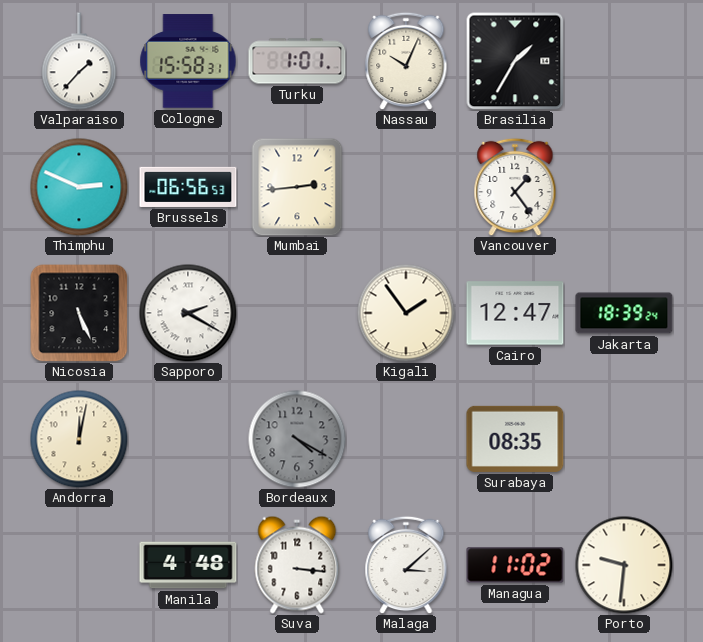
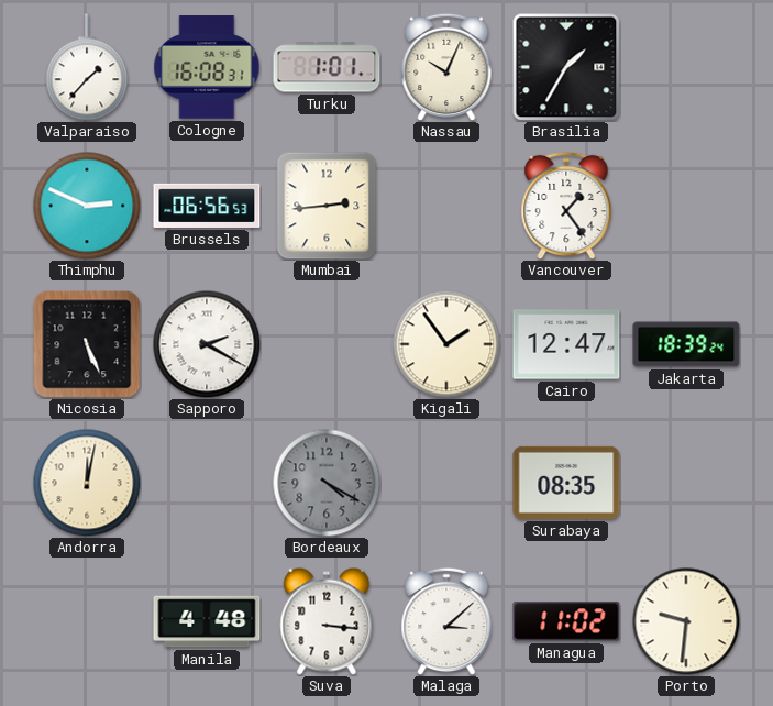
Cologne: 15:58 -> 16:08 (207, 67)
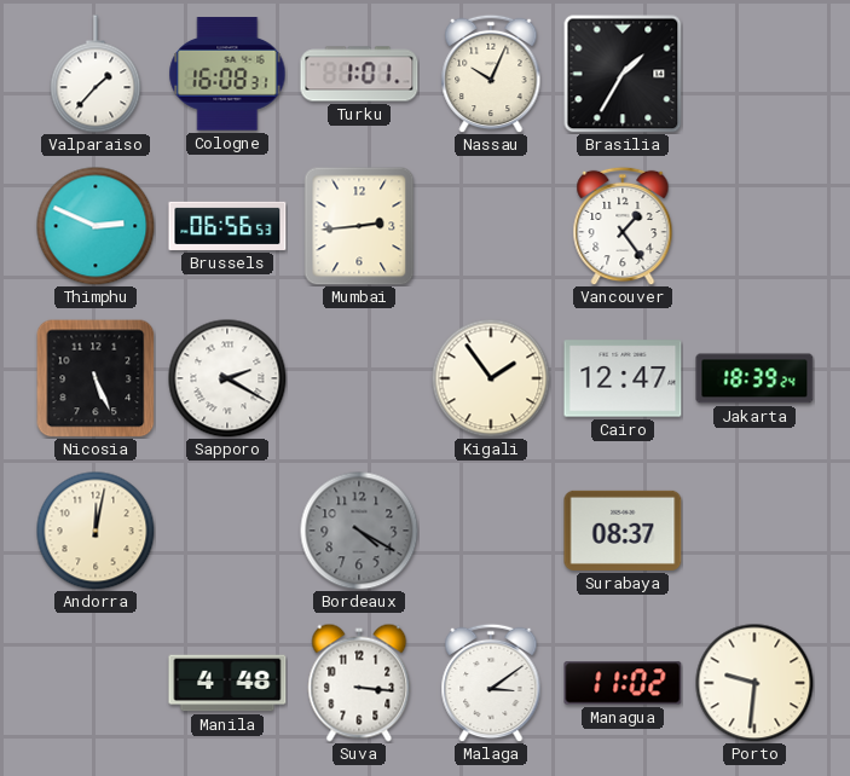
Surabaya: 08:35 -> 08:37 (623, 531)
Malaga: 3:08 -> 3:09 (491, 683)
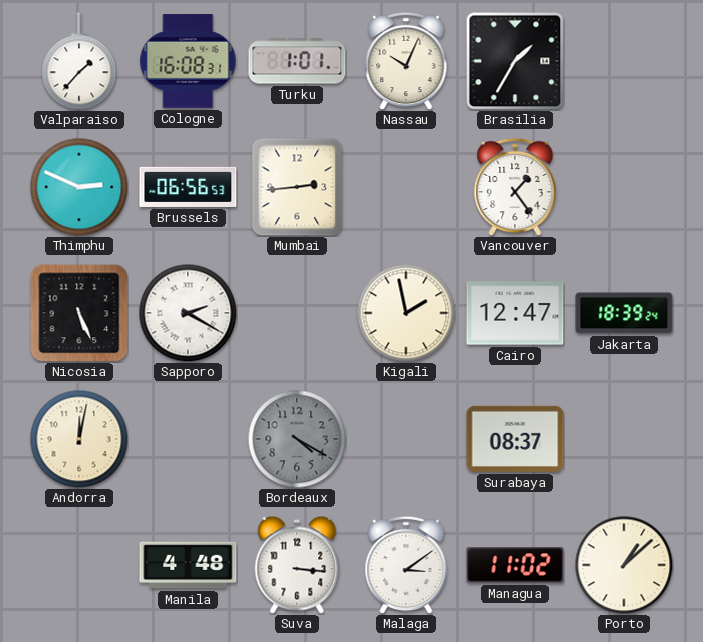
Kigali: 1:54 -> 1:58 (406, 313)
Porto: 9:31 -> 1:08 (624, 565)
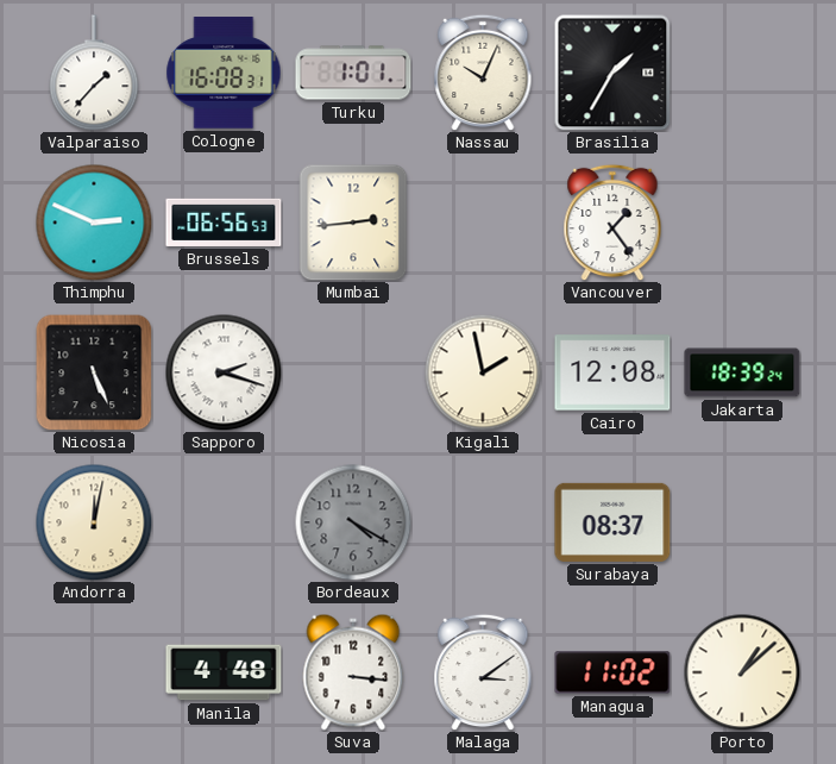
Sapporo: 2:20 -> 2:18 (224, 372)
Cairo: 12:47 -> 12:08 (612, 372)
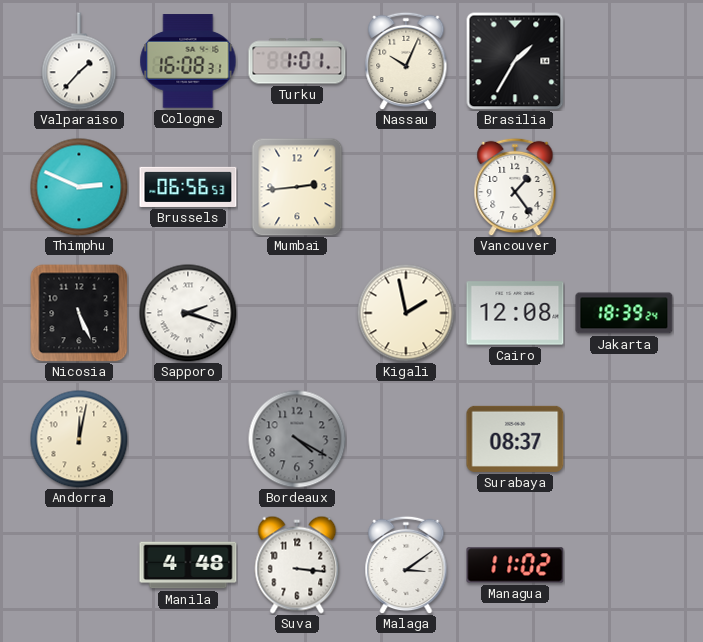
Porto: 1:08 -> none (742, 672)
